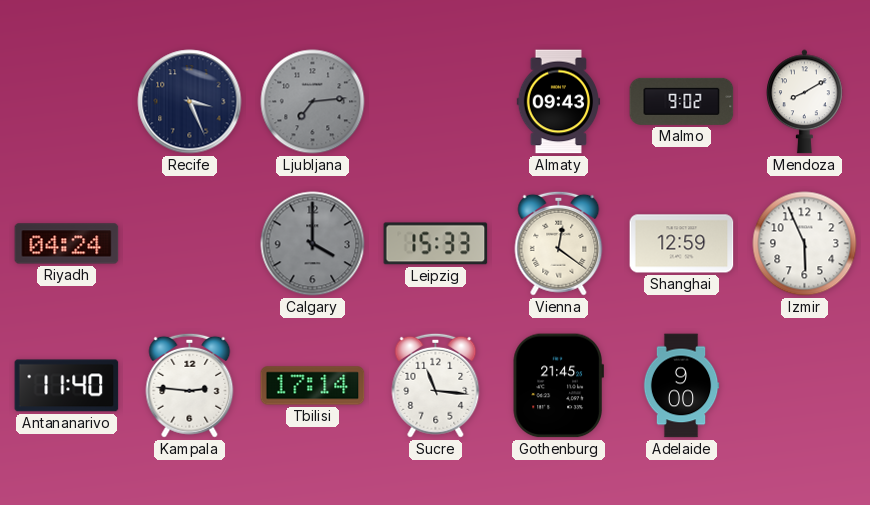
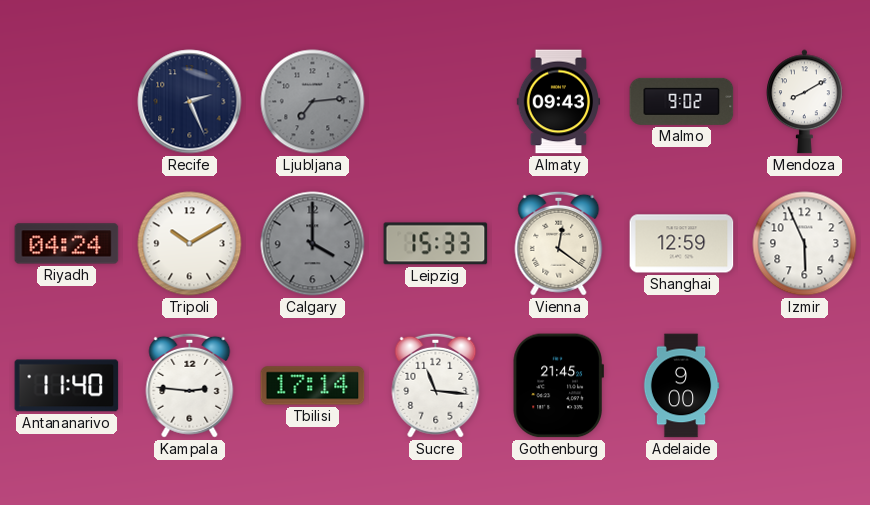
Recife: 3:26 -> 2:26 (190, 102)
Tripoli: none -> 10:10 (190, 244)
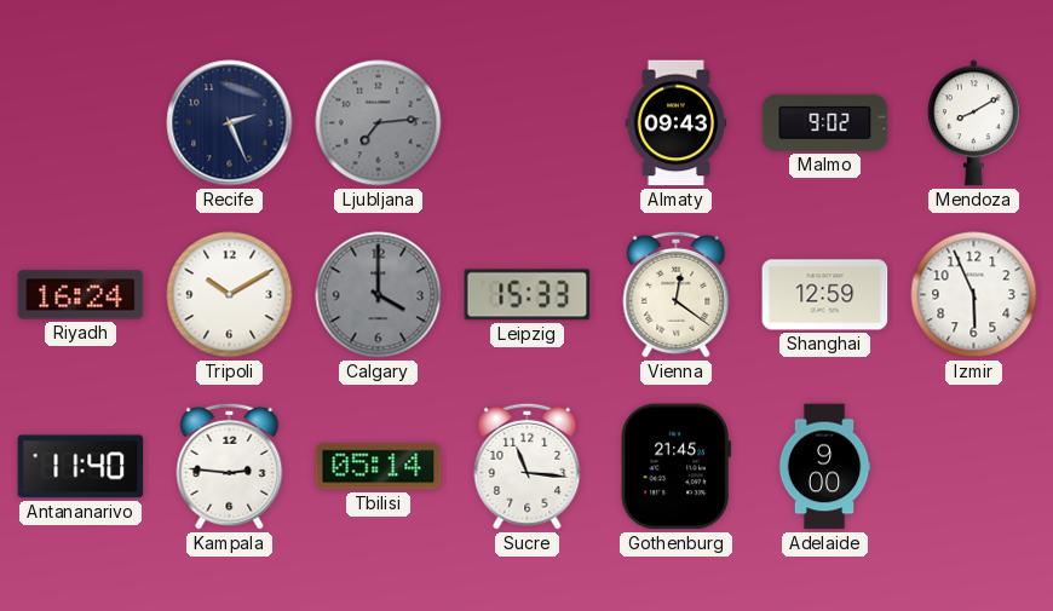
Riyadh: 04:24 -> 16:24 (81, 295)
Tbilisi: 17:14 -> 05:14 (379, 467)
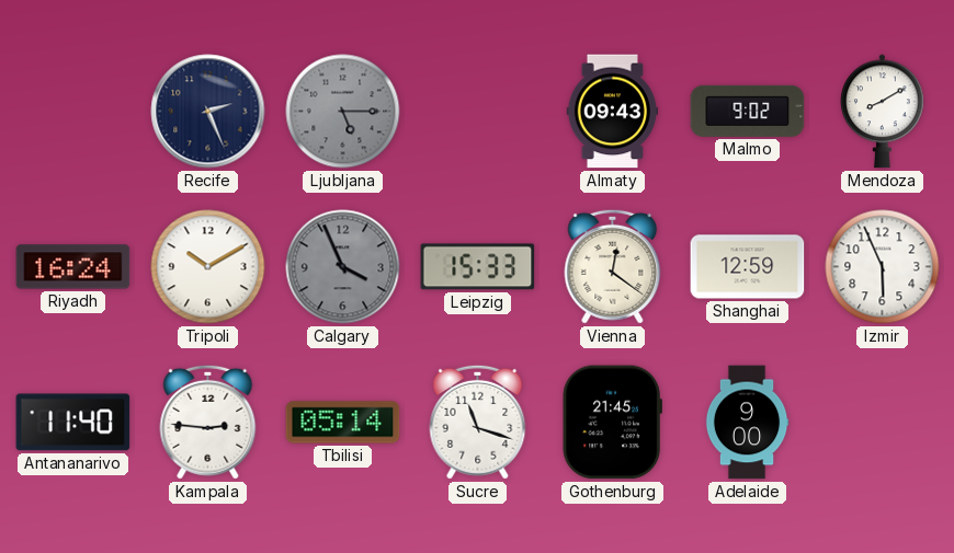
Ljubljana: 7:14 -> 5:15 (343, 112)
Calgary: 4:00 -> 3:56 (343, 267)
Sucre: 11:16 -> 11:18 (478, 422)
